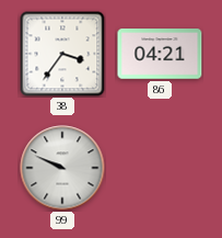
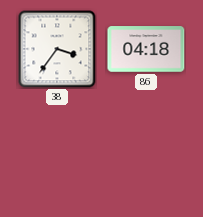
86: 04:21 -> 04:18 (146, 49)
99: 9:49 -> none (62, 168)
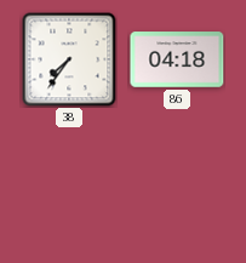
38: 3:36 -> 7:36 (69, 59)
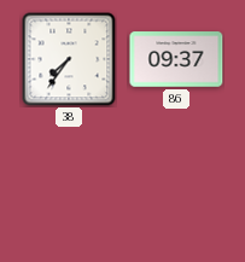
86: 04:18 -> 09:37 (176, 59)
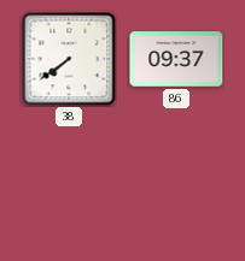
38: 7:36 -> 7:39 (69, 59)
